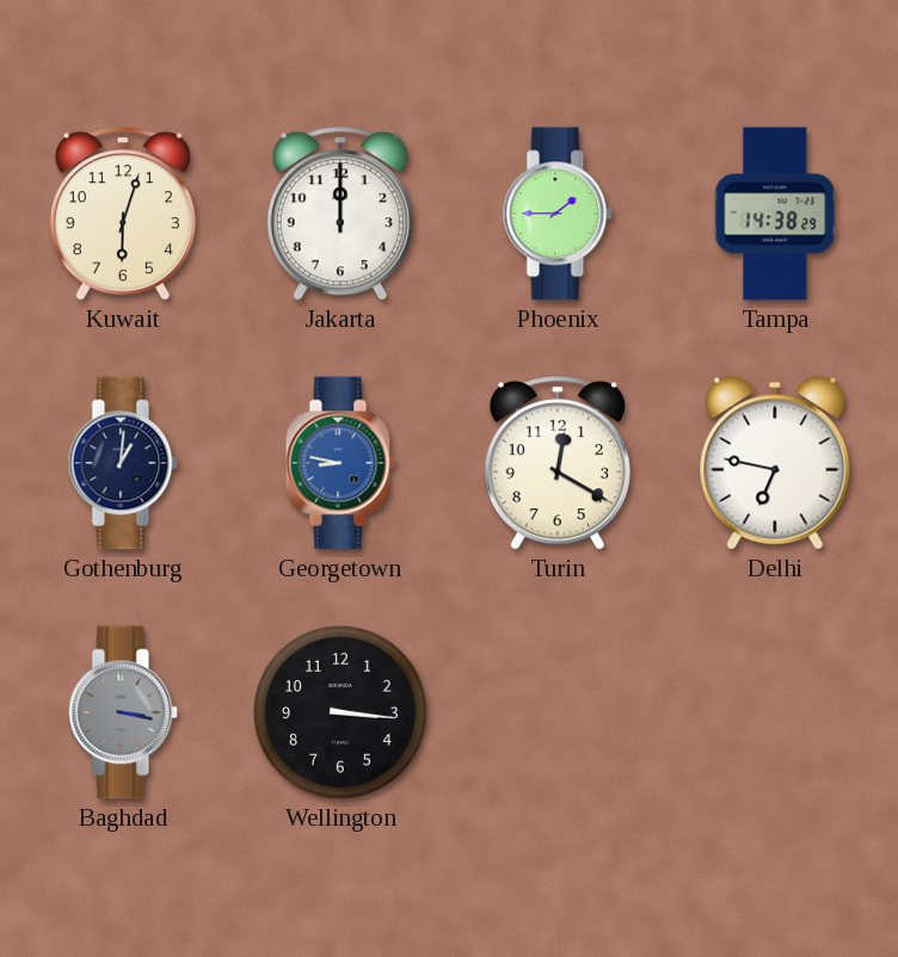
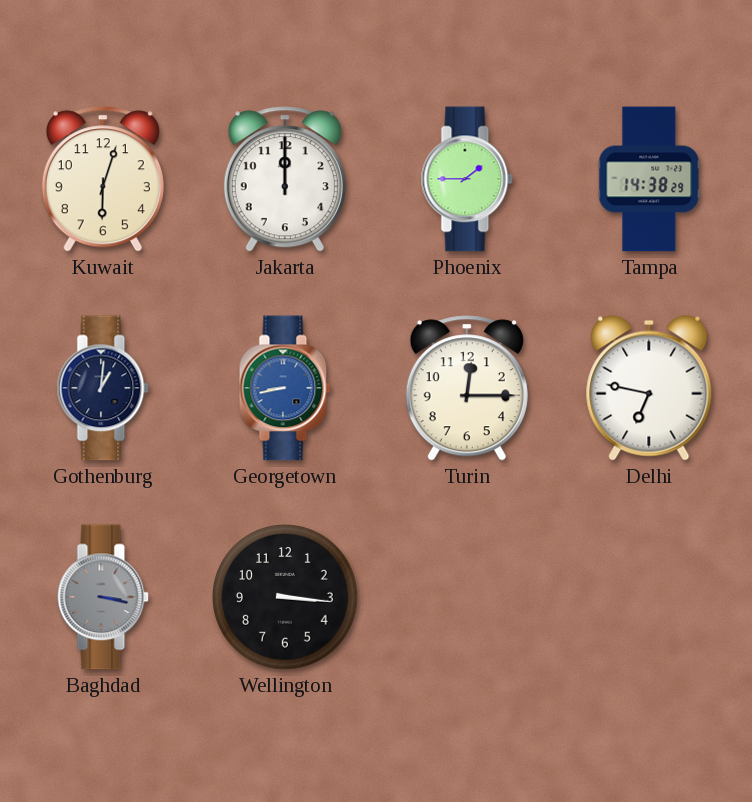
Georgetown: 8:47 -> 8:43 (285, 388)
Turin: 12:20 -> 12:15 (467, 388)
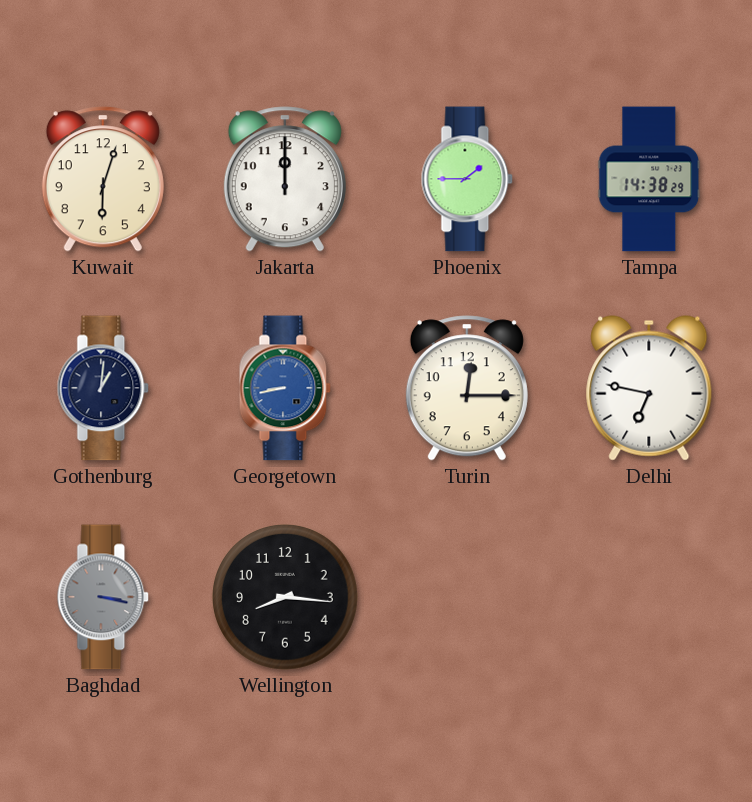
Wellington: 3:16 -> 8:16 (285, 597)
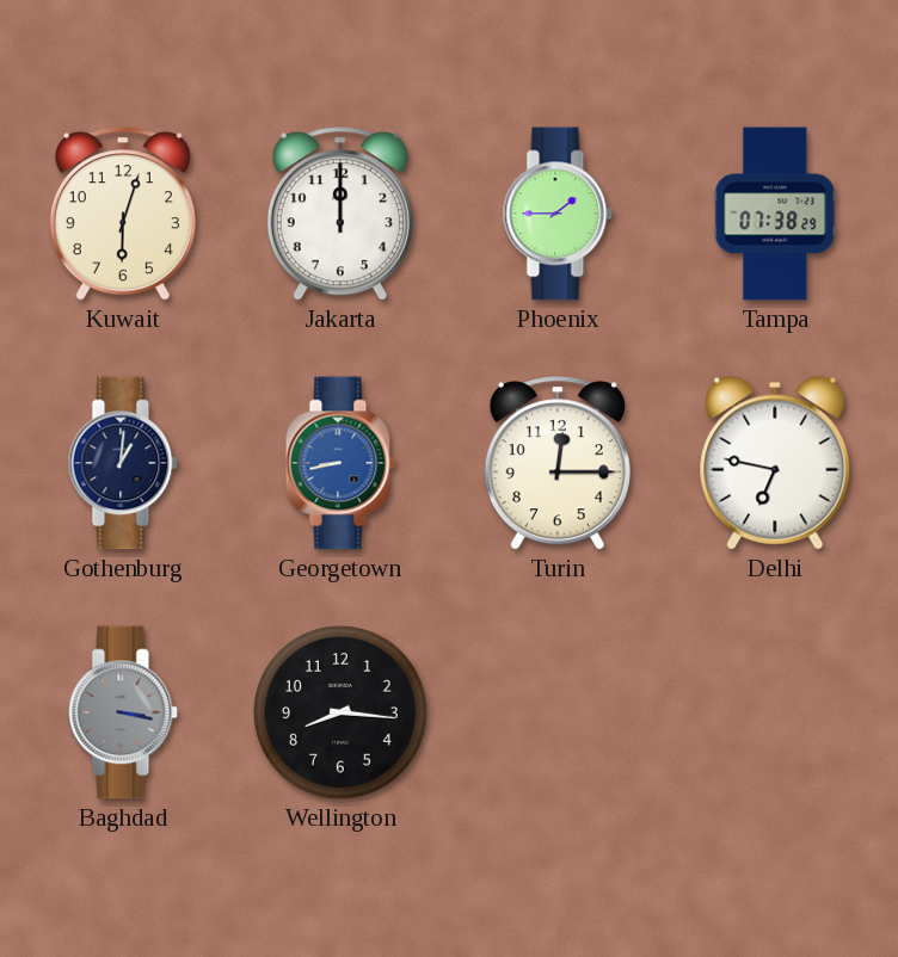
Tampa: 14:38 -> 07:38 (775, 214)
